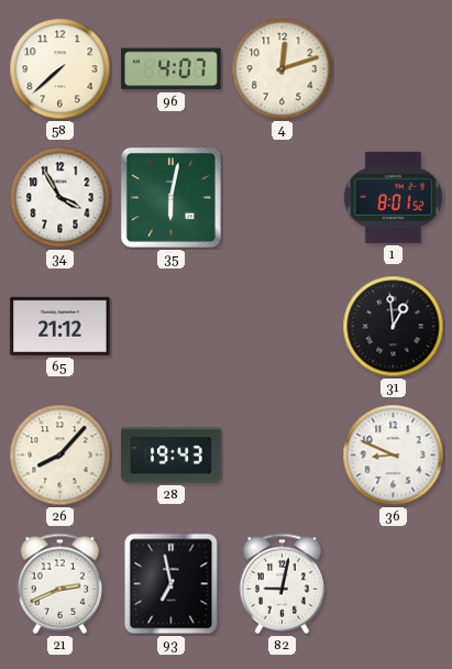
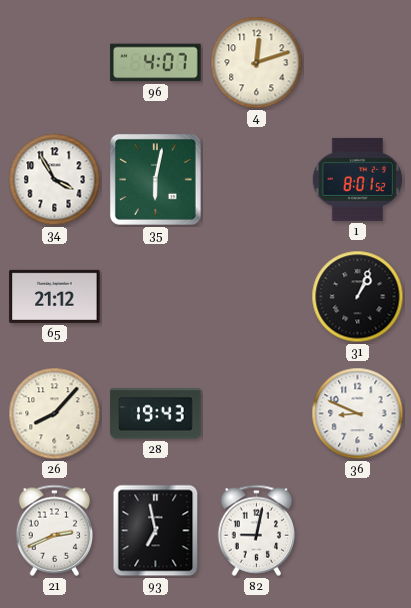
58: 7:38 -> none (60, 69)
31: 12:59 -> 1:04 (358, 297)
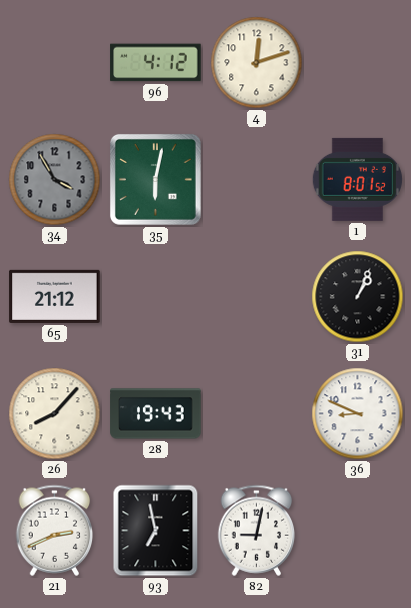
96: 4:07 -> 4:12 (156, 63)
34 dial: white -> grey (55, 180)
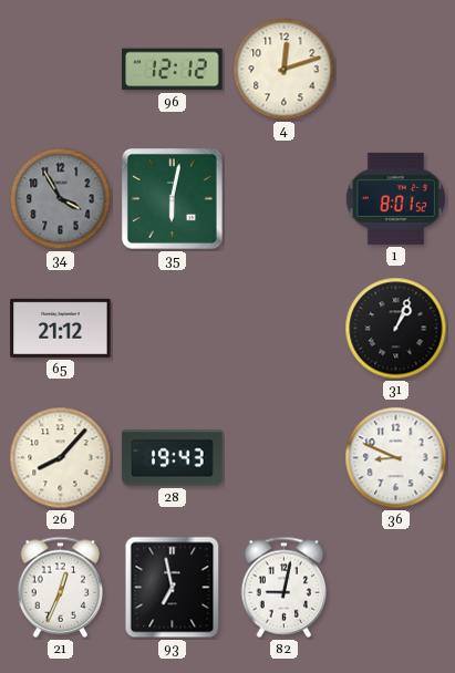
96: 4:12 -> 12:12 (173, 70)
21: 2:41 -> 12:34 (61, 587)
